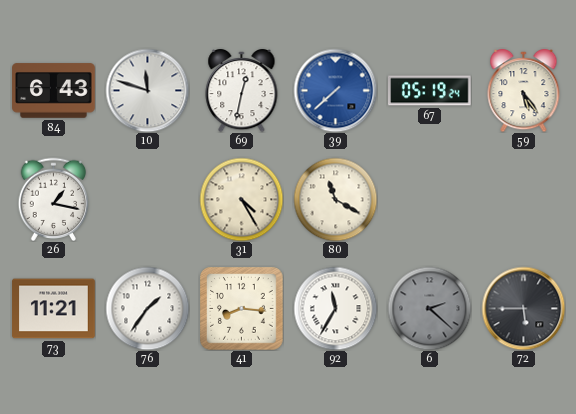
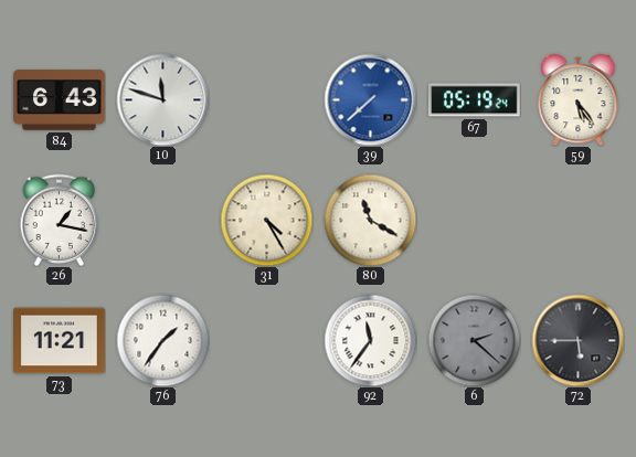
69: 12:32 -> none (242, 90)
41: 8:16 -> none (241, 308)
92: 11:35 -> 11:36 (370, 340)
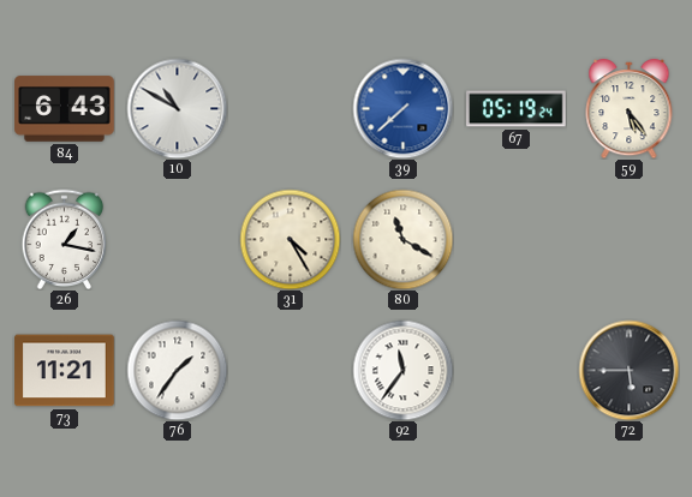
10: 11:48 -> 10:50 (177, 108)
6: 2:22 -> none (474, 340)
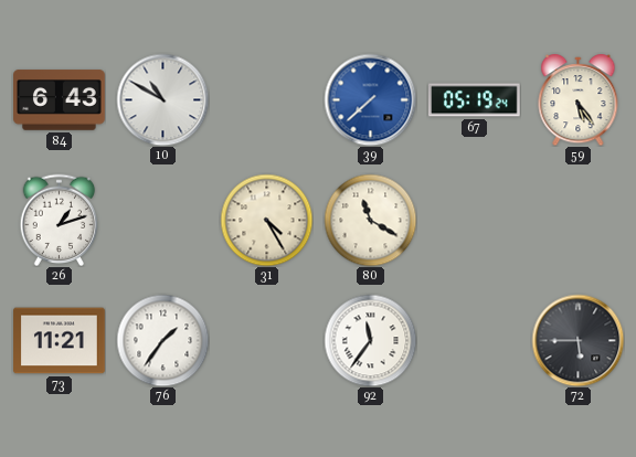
26: 1:17 -> 1:12 (60, 220)
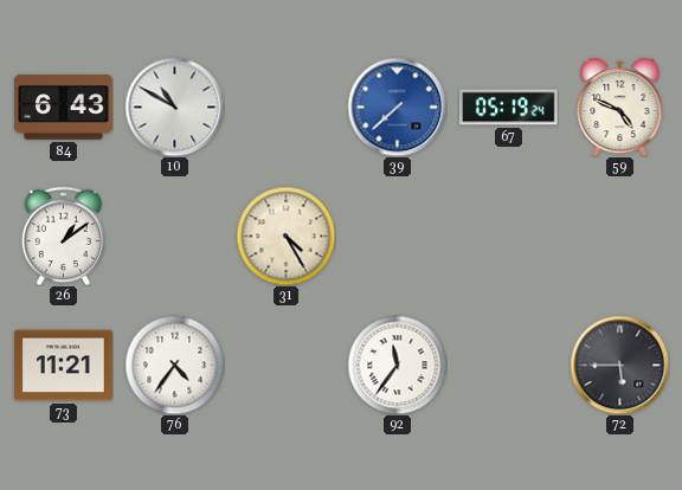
59: 5:24 -> 4:49 (620, 107)
26: 1:12 -> 1:09 (64, 236)
80: 11:20 -> none (370, 220)
76: 1:36 -> 4:36 (174, 365)
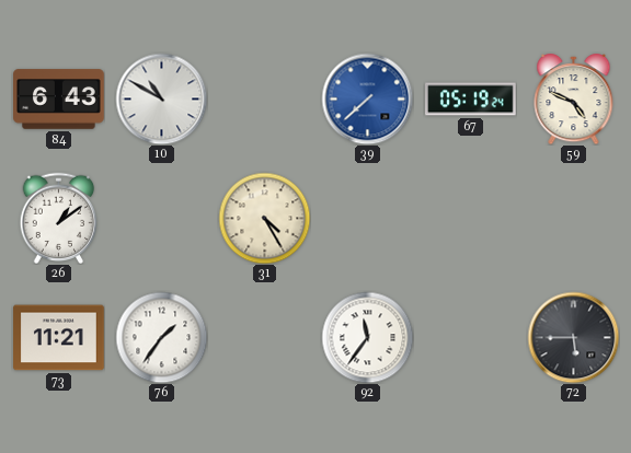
76: 4:36 -> 1:36 (161, 337)
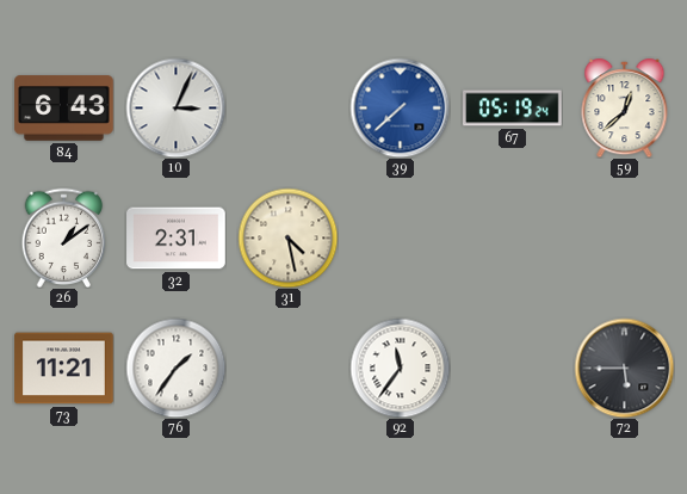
10: 10:50 -> 3:04 (175, 107)
59: 4:49 -> 12:38 (625, 107)
32: none -> 2:31 (177, 239)
31: 4:25 -> 4:28 (287, 237)
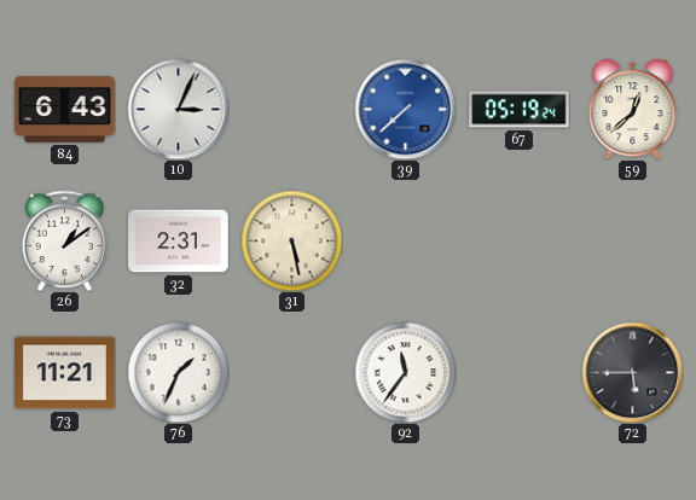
31: 4:28 -> 5:28 (291, 240)
76: 1:36 -> 1:34 (178, 372)
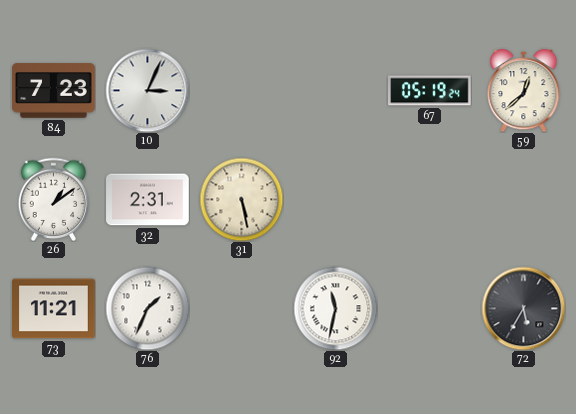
84: 6:43 -> 7:23 (54, 91)
39: 7:38 -> none (405, 109)
92: 11:36 -> 11:32 (335, 308)
72: 5:45 -> 5:35 (523, 308)
